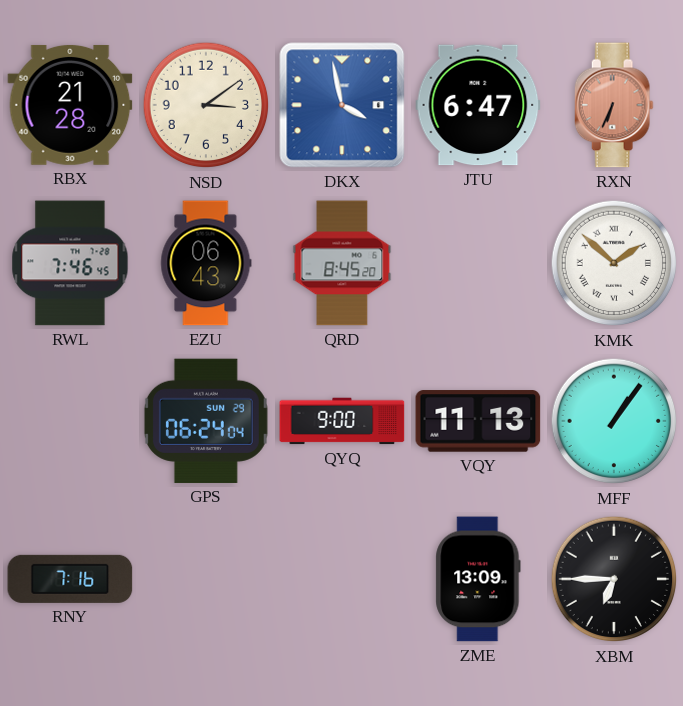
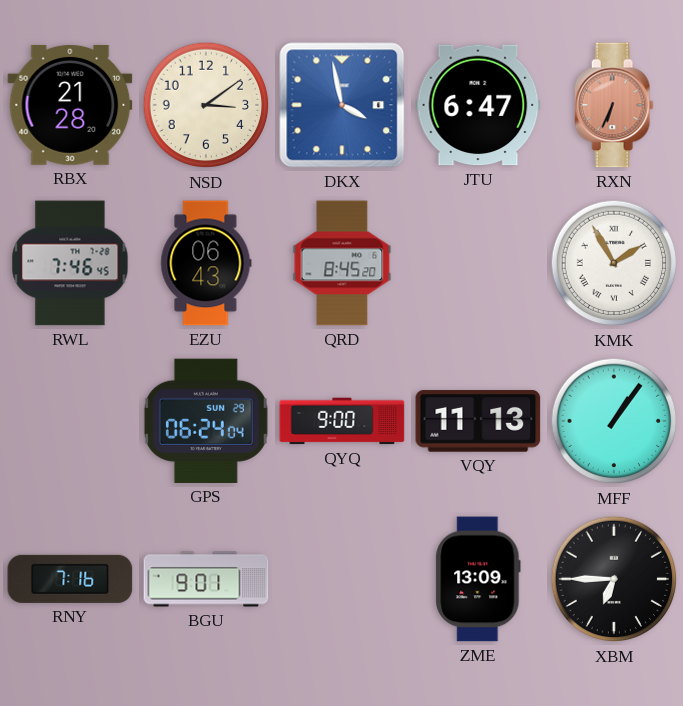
KMK: 1:52 -> 1:55 (614, 263)
BGU: none -> 9:01 (206, 579)
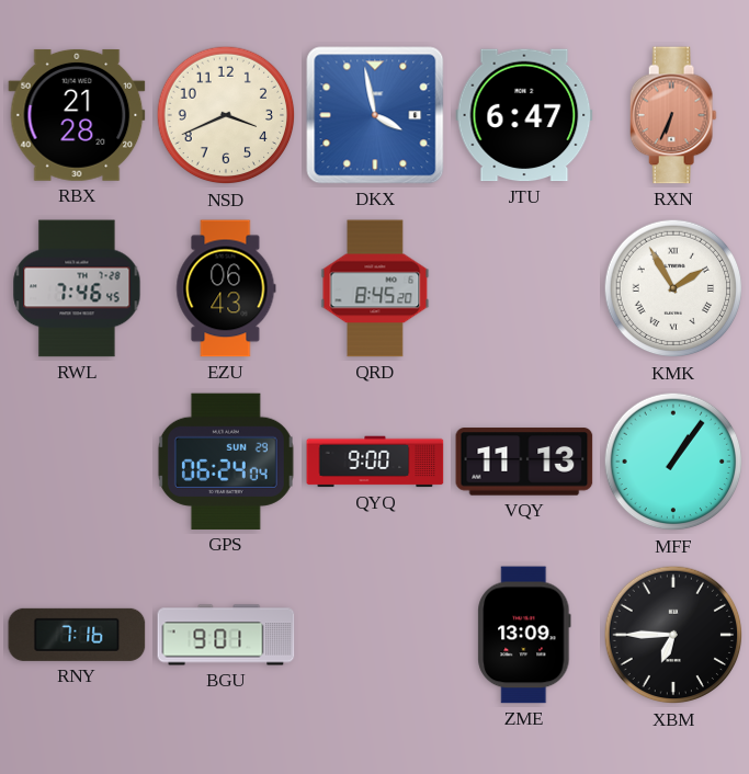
NSD: 3:09 -> 3:41 (226, 115)
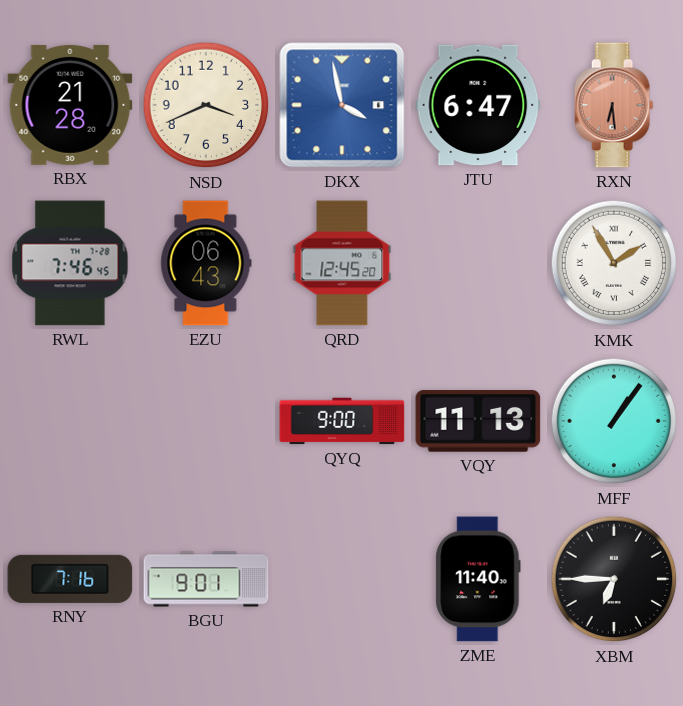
RXN: 6:34 -> 6:29 (614, 105)
QRD: 8:45 -> 12:45 (342, 263)
GPS: 06:24 -> none (226, 462)
ZME: 13:09 -> 11:40 (478, 579)
